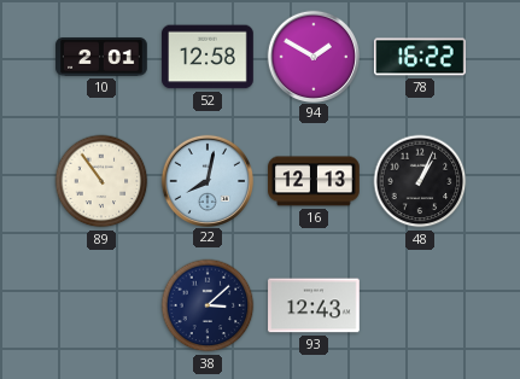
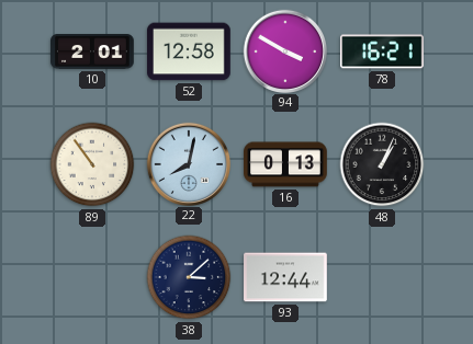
94: 1:50 -> 3:50 (284, 50)
78: 16:22 -> 16:21 (382, 51)
16: 12:13 -> 0:13 (285, 164)
93: 12:43 -> 12:44 (285, 277)
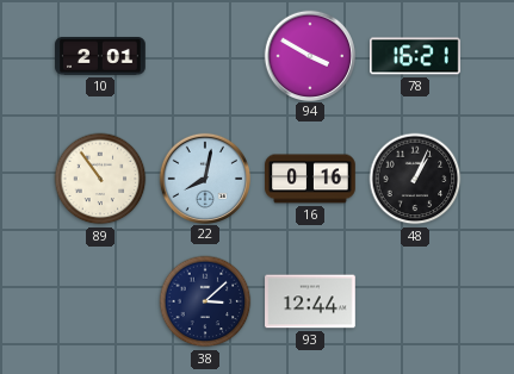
52: 12:58 -> none (189, 51)
16: 0:13 -> 0:16 (310, 179)
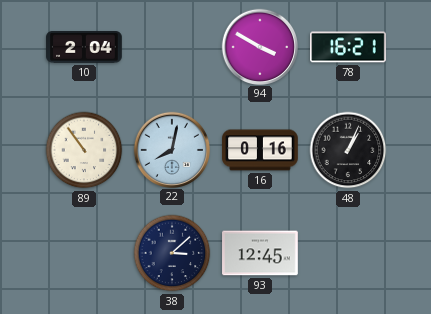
10: 2:01 -> 2:04 (84, 47)
93: 12:44 -> 12:45 (260, 253)
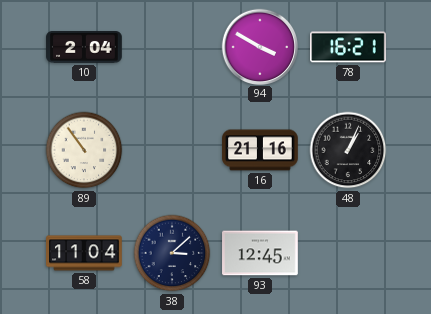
22: 8:02 -> none (171, 149)
16: 0:16 -> 21:16 (260, 150)
58: none -> 11:04 (84, 253)
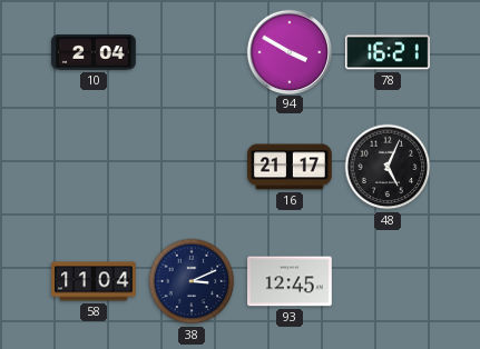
89: 10:54 -> none (84, 150)
16: 21:16 -> 21:17 (290, 167)
48: 1:04 -> 5:04 (388, 167)
38: 3:08 -> 3:11 (192, 281)
